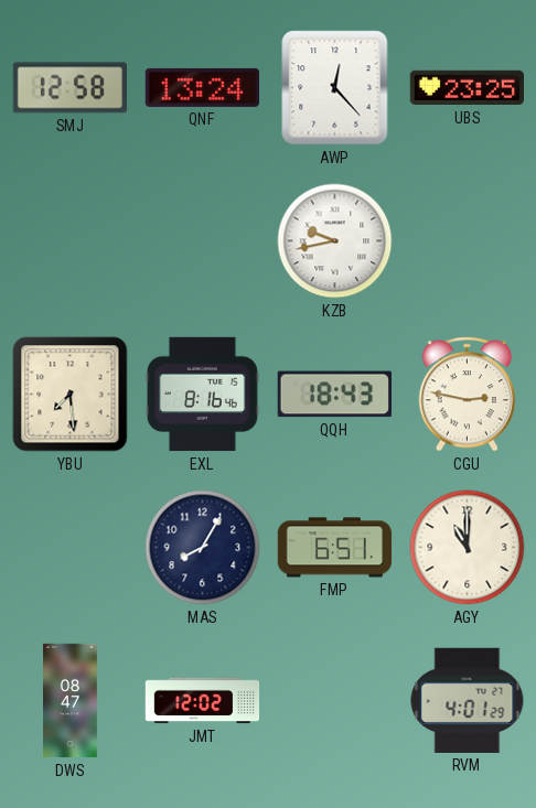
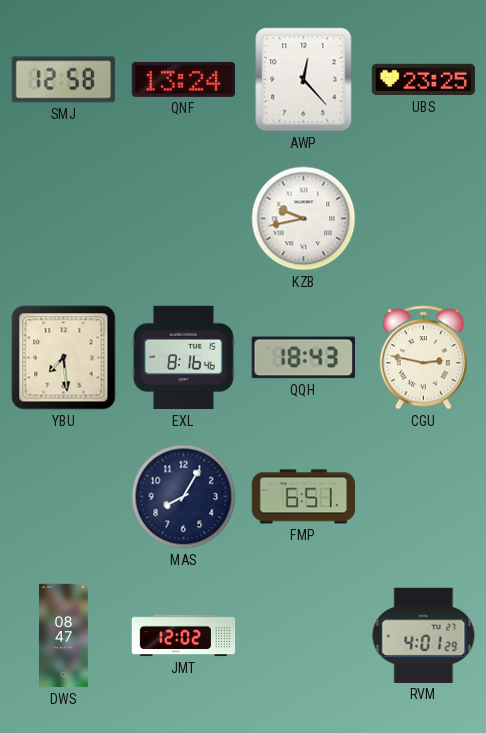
AGY: 11:00 -> none (468, 548)
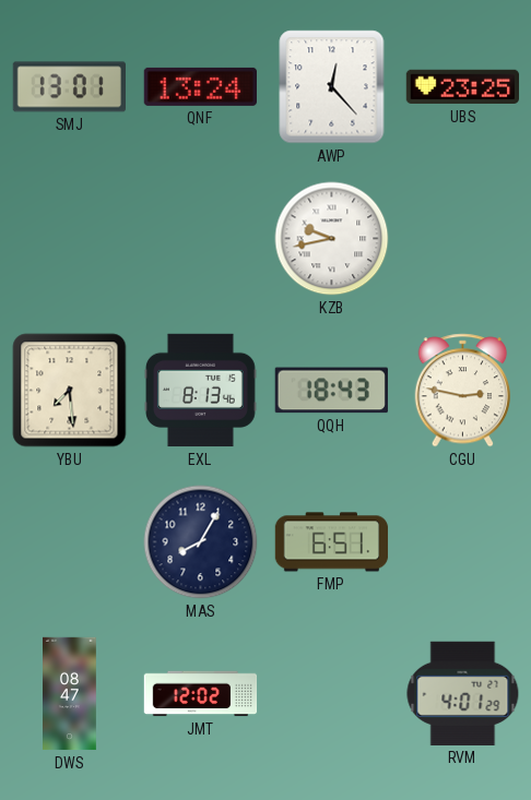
SMJ: 12:58 -> 13:01 (69, 87)
EXL: 8:16 -> 8:13 (200, 391)
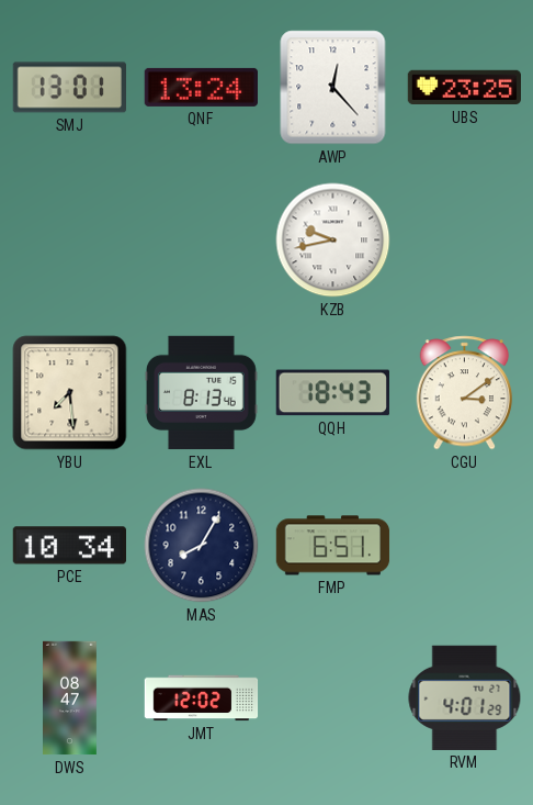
CGU: 2:47 -> 3:09 (465, 393)
PCE: none -> 10:34 (69, 546)
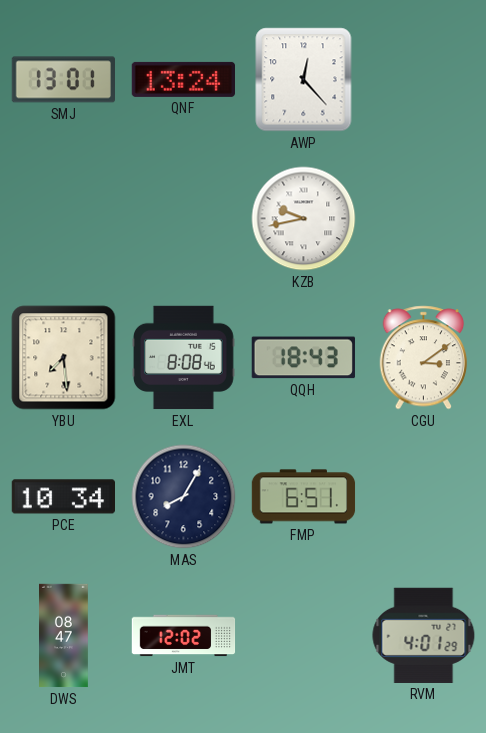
UBS: 23:25 -> none (465, 88)
EXL: 8:13 -> 8:08 (183, 358)
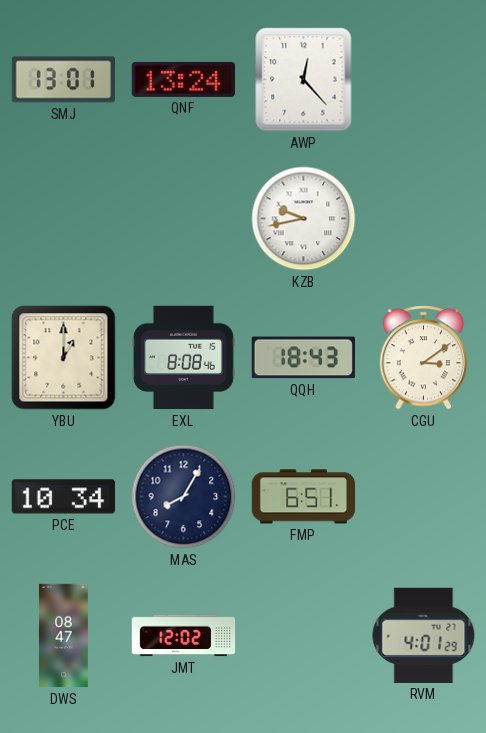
YBU: 7:29 -> 1:00 (64, 358)
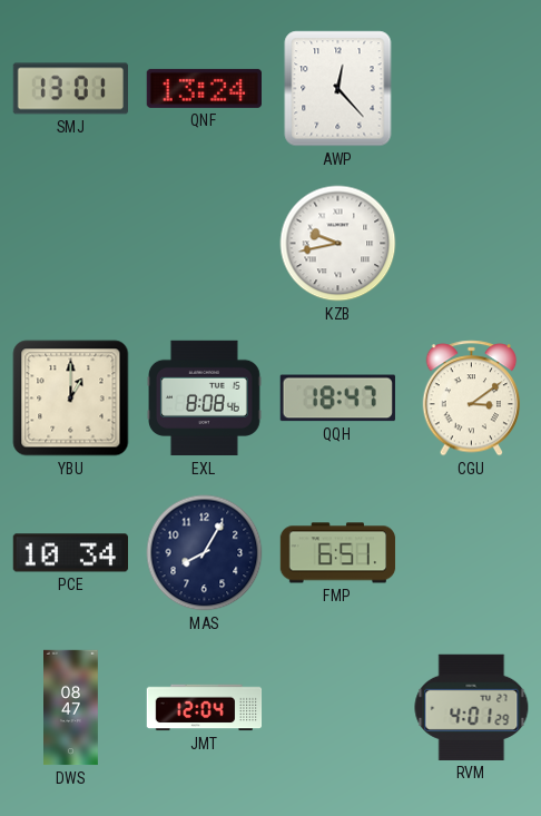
QQH: 18:43 -> 18:47 (337, 399)
JMT: 12:02 -> 12:04 (205, 708)
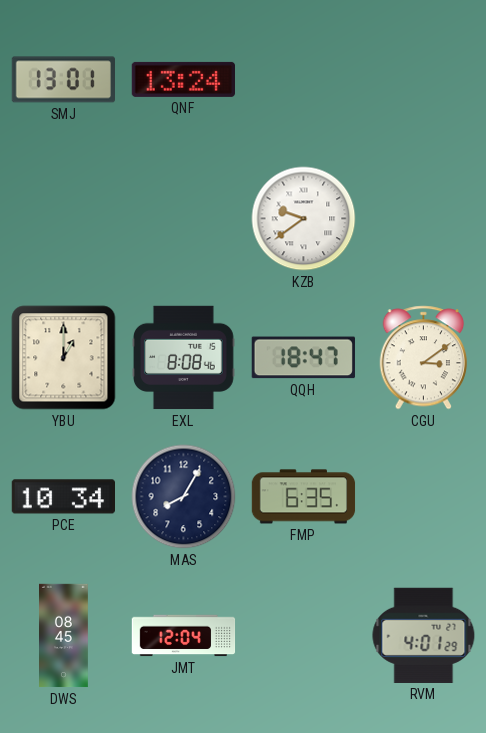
AWP: 12:23 -> none (338, 89)
KZB: 9:43 -> 9:39 (304, 219)
FMP: 6:51 -> 6:35 (304, 497)
DWS: 08:47 -> 08:45 (64, 636)
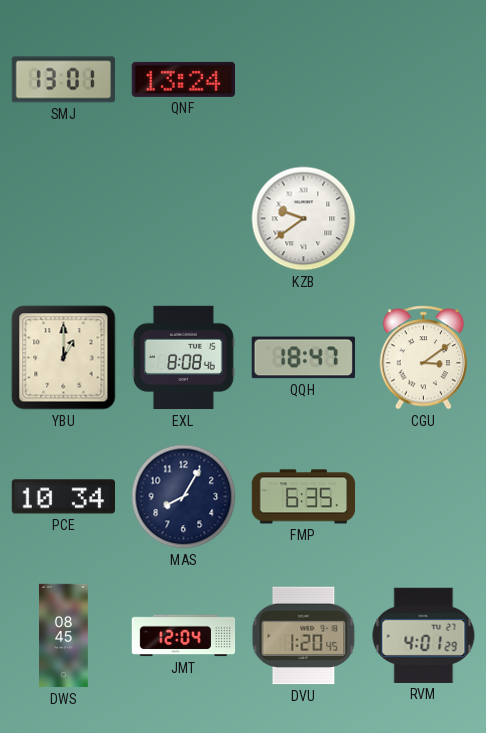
DVU: none -> 1:20 (304, 636)
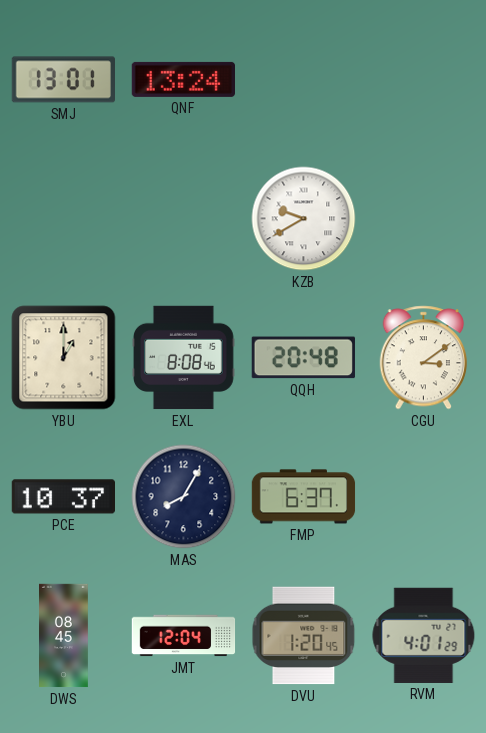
KZB: 9:39 -> 9:40 (304, 219)
QQH: 18:47 -> 20:48 (303, 358)
PCE: 10:34 -> 10:37 (63, 497)
FMP: 6:35 -> 6:37 (304, 497)
